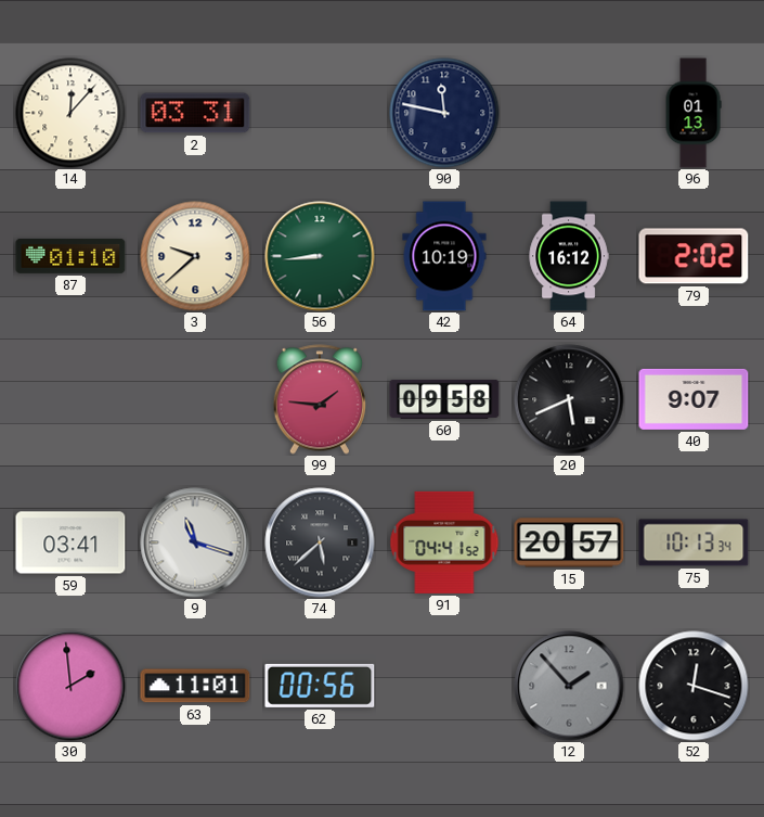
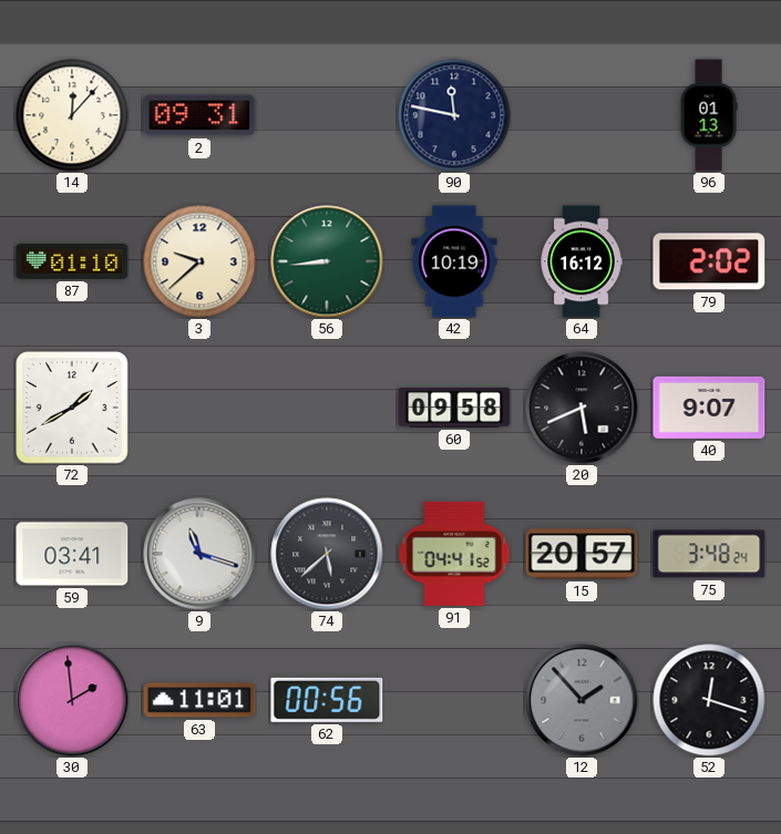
2: 03:31 -> 09:31 (199, 115)
72: none -> 1:40 (73, 409)
99: 1:46 -> none (319, 399)
75: 10:13 -> 3:48 (709, 554)
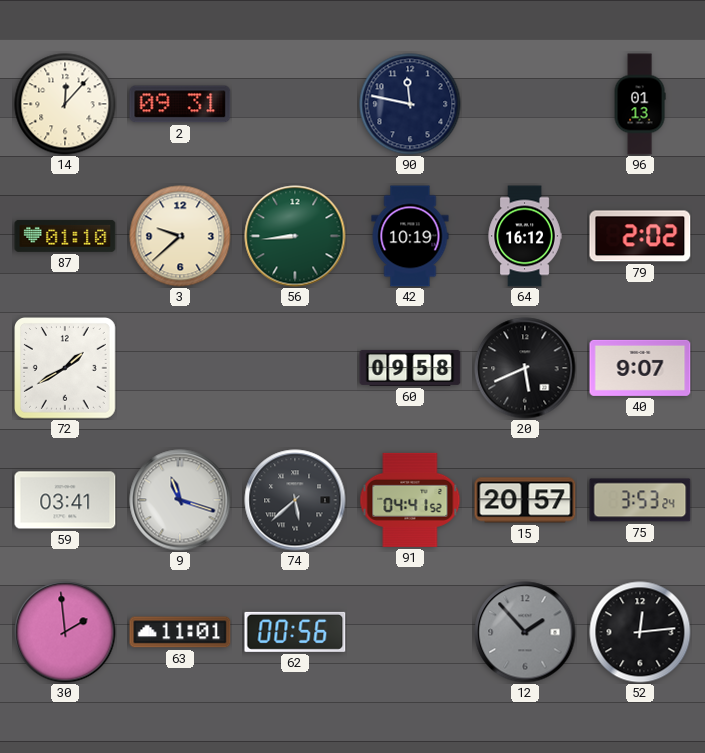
75: 3:48 -> 3:53 (640, 500)
52: 12:18 -> 12:14 (640, 632)
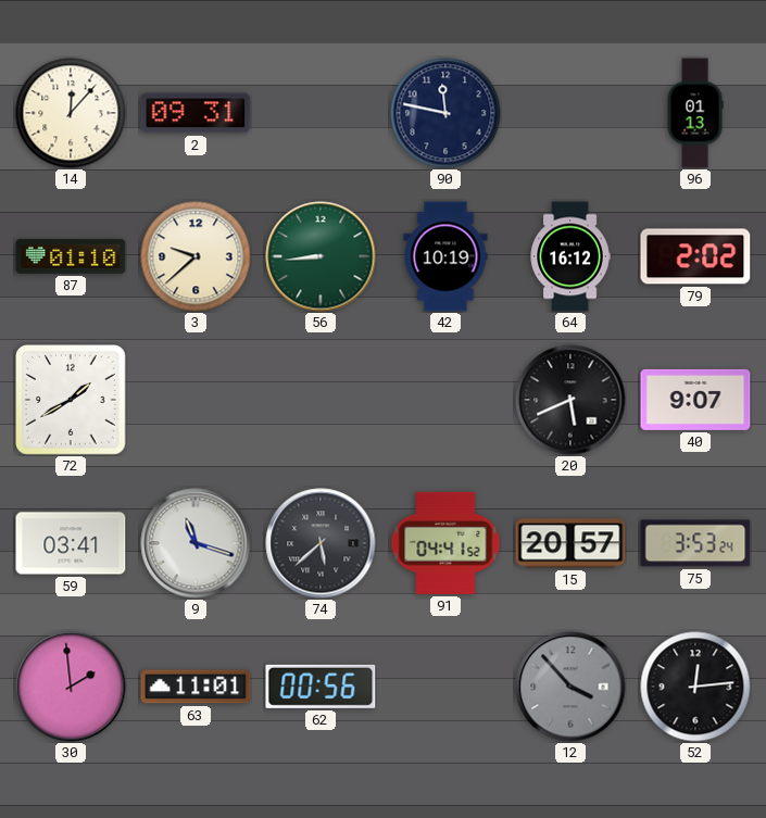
60: 09:58 -> none (410, 368)
12: 1:53 -> 3:53 (570, 687)
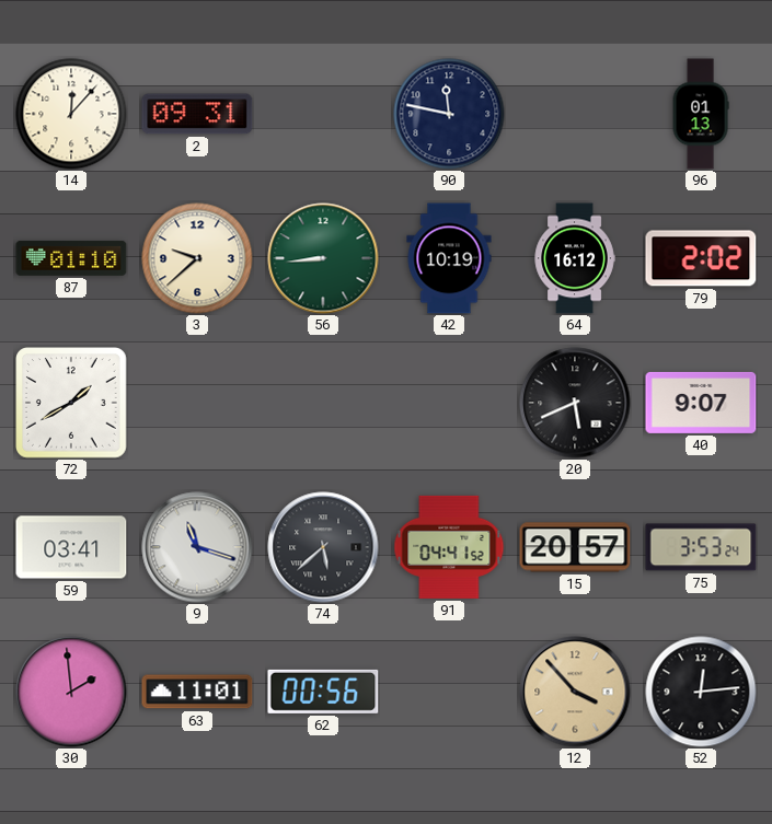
12 dial: grey -> champagne (575, 692)
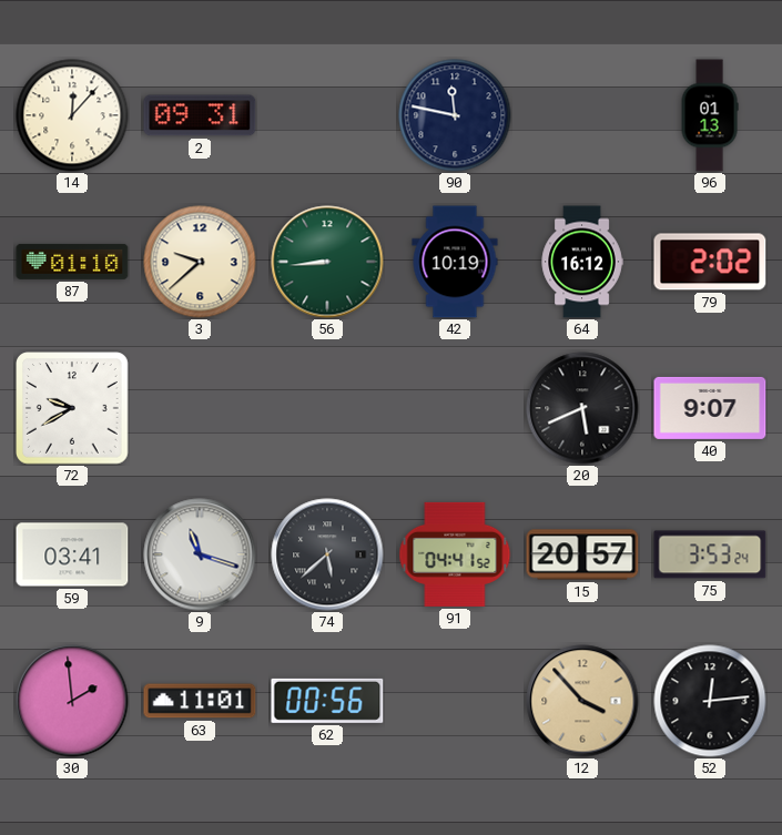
72: 1:40 -> 9:40 (73, 409)
